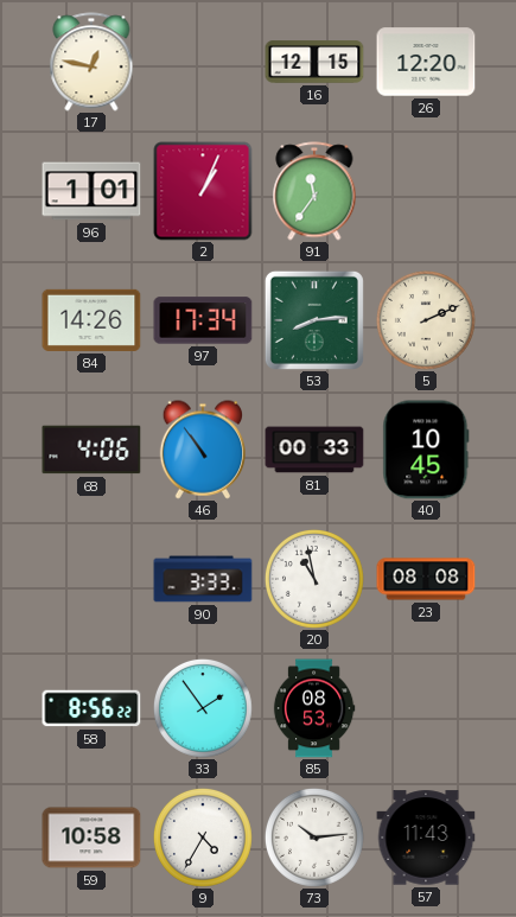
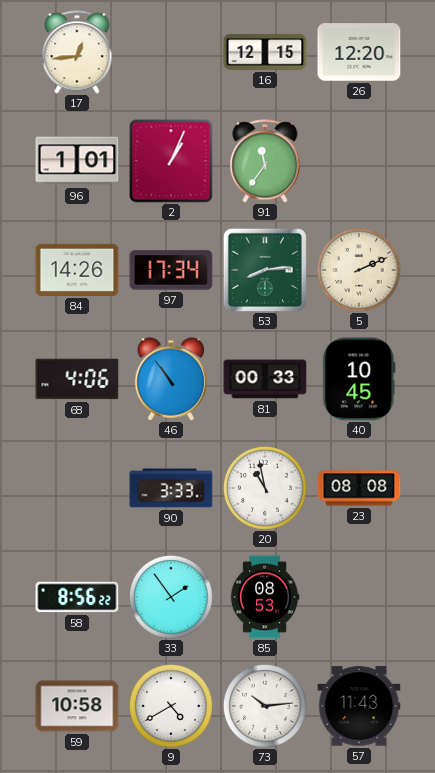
17: 12:47 -> 12:44 (77, 52)
9: 4:35 -> 4:40 (171, 706)
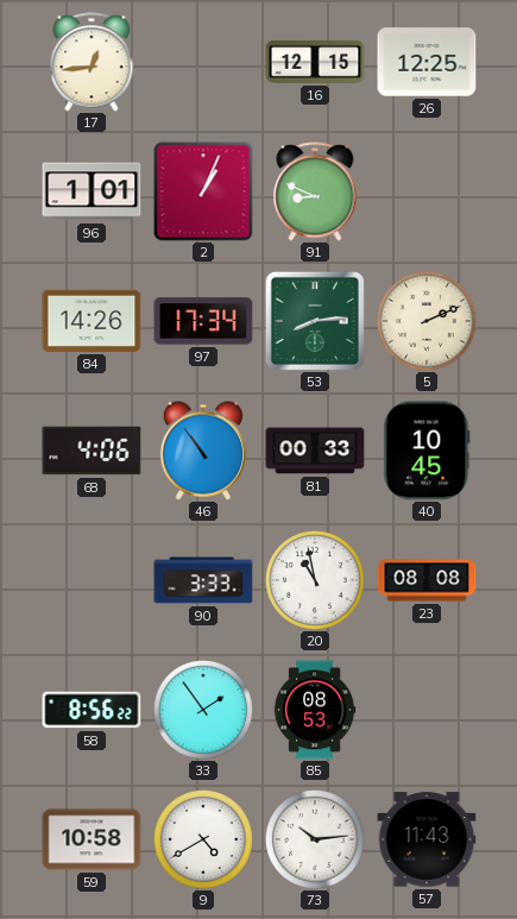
26: 12:20 -> 12:25 (427, 62)
91: 11:36 -> 8:49 (315, 191)
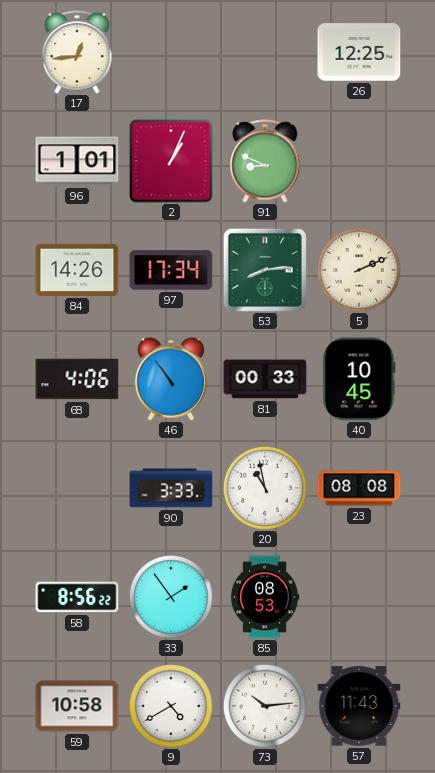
16: 12:15 -> none (315, 62)
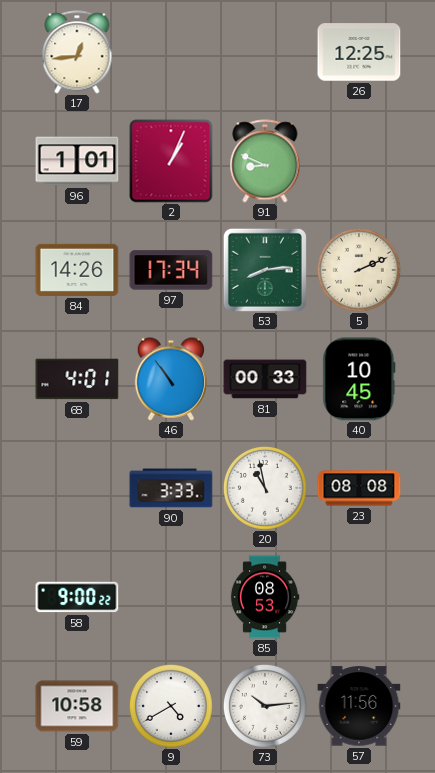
68: 4:06 -> 4:01 (77, 379)
58: 8:56 -> 9:00 (77, 597)
33: 1:54 -> none (171, 597)
57: 11:43 -> 11:56 (359, 706)
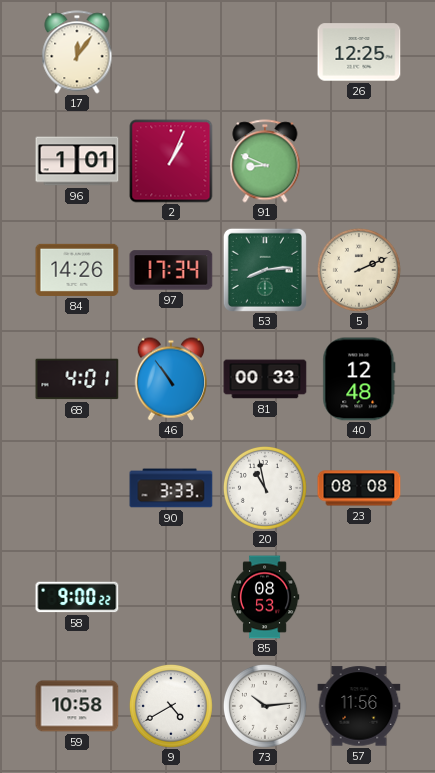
17: 12:44 -> 12:06 (77, 52)
40: 10:45 -> 12:48 (359, 379)
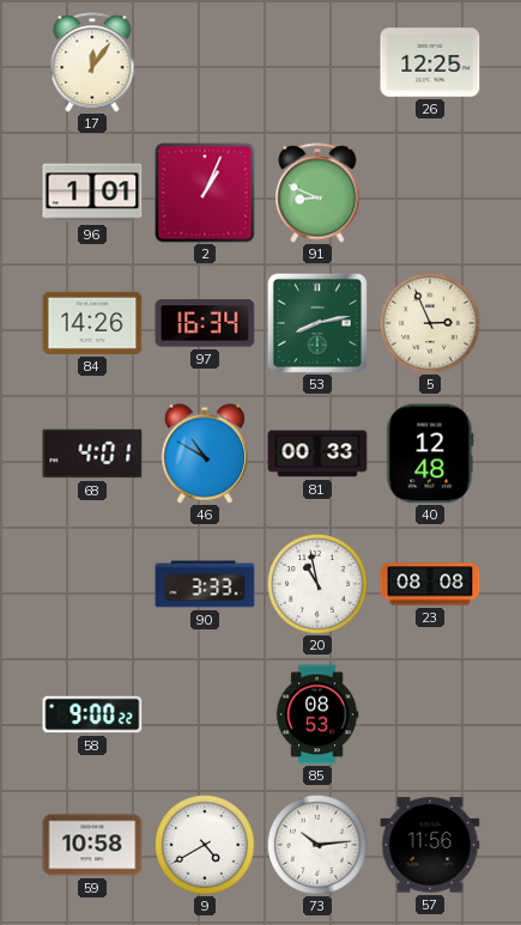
97: 17:34 -> 16:34 (205, 323)
53: 8:14 -> 8:13 (317, 323)
5: 2:11 -> 2:56 (430, 323)
46: 10:54 -> 10:50 (204, 454)
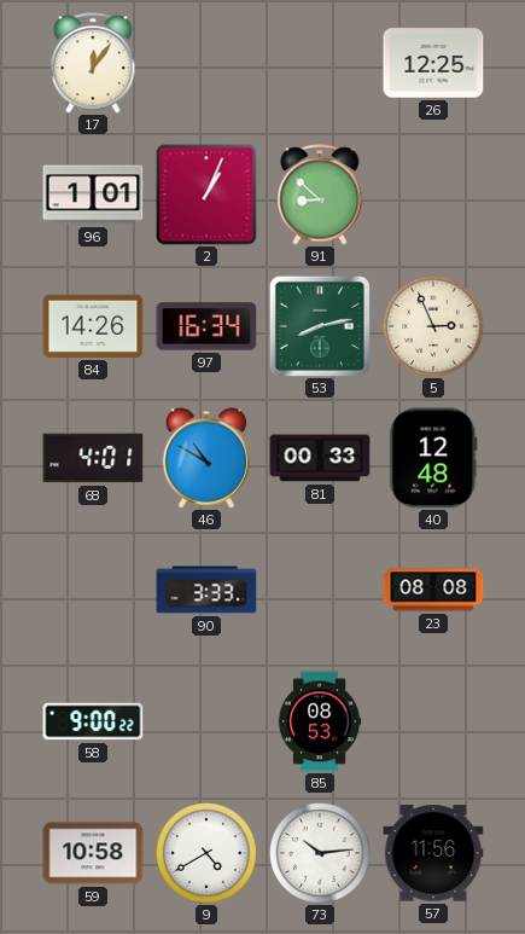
91: 8:49 -> 8:52 (320, 195)
20: 10:58 -> none (317, 584)
